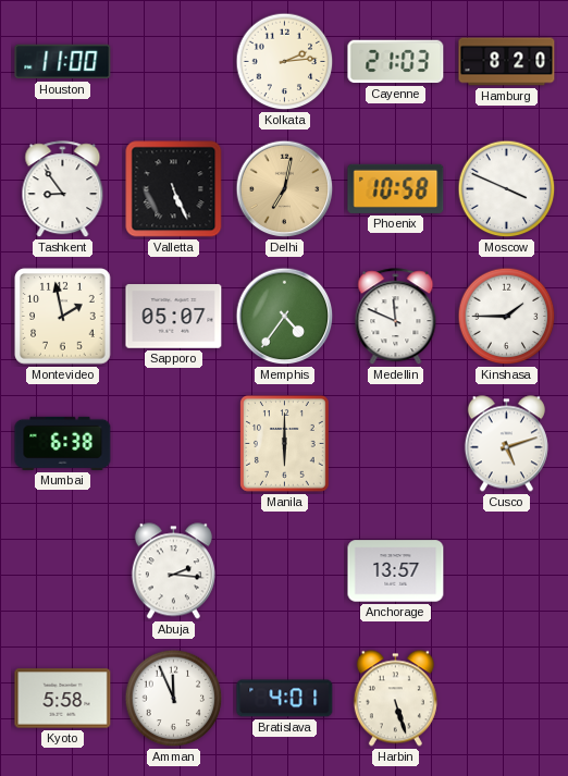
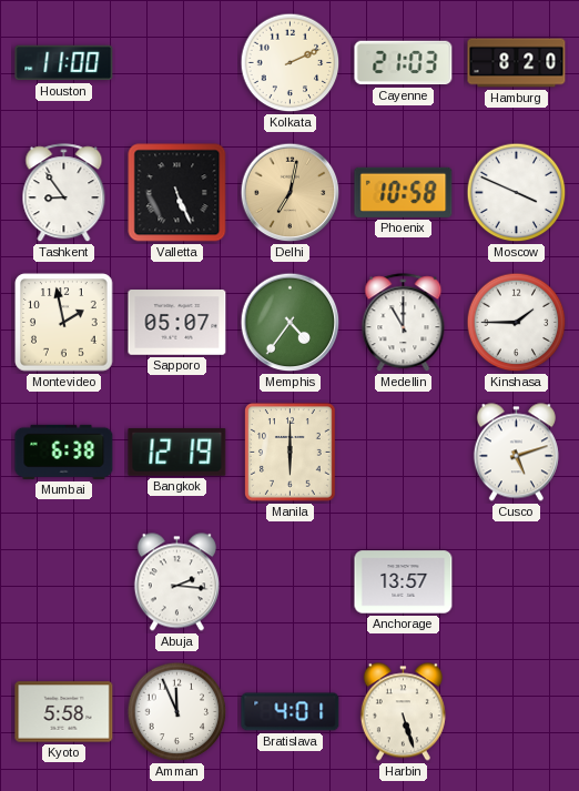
Kolkata: 2:14 -> 2:11 (291, 63)
Medellin: 11:49 -> 11:00 (404, 323)
Bangkok: none -> 12:19 (177, 452)
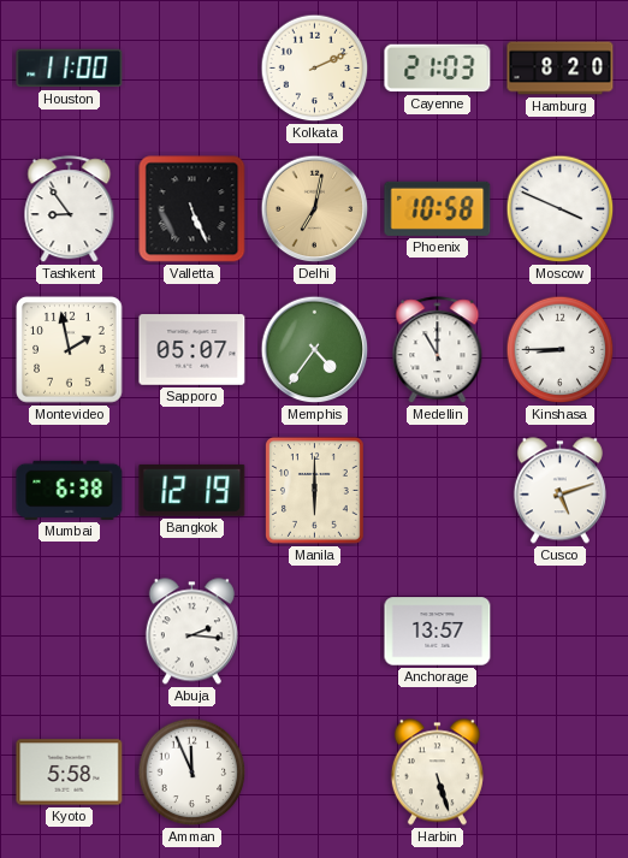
Kinshasa: 1:45 -> 8:45 (561, 350)
Bratislava: 4:01 -> none (291, 712)
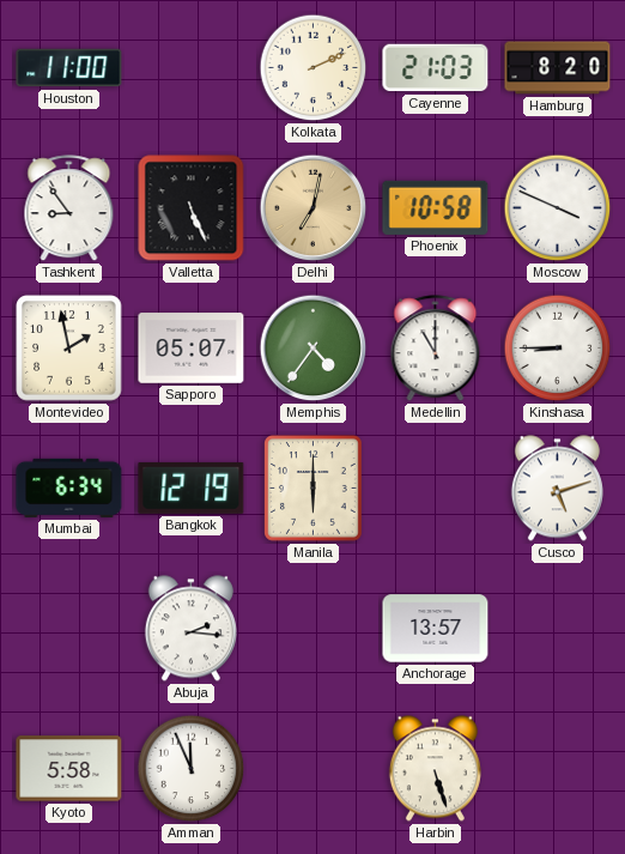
Mumbai: 6:38 -> 6:34 (69, 487)
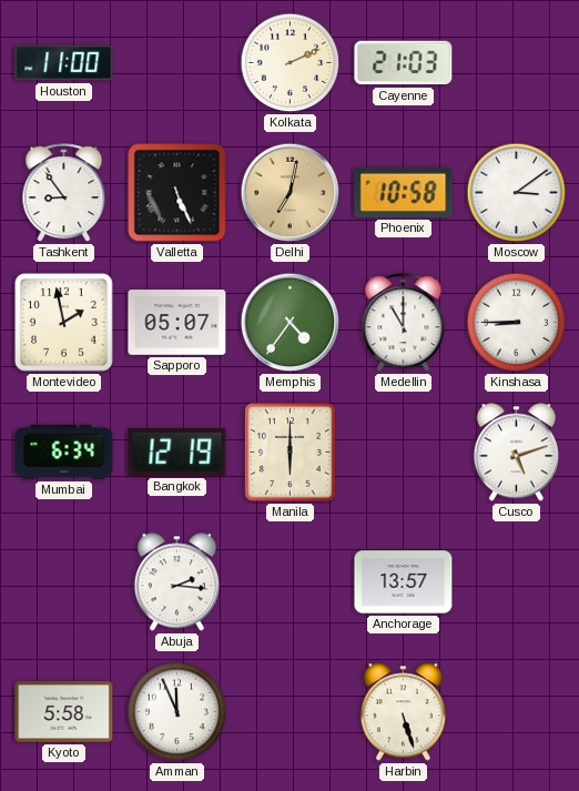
Hamburg: 8:20 -> none (558, 68)
Moscow: 3:49 -> 3:09 (517, 193)
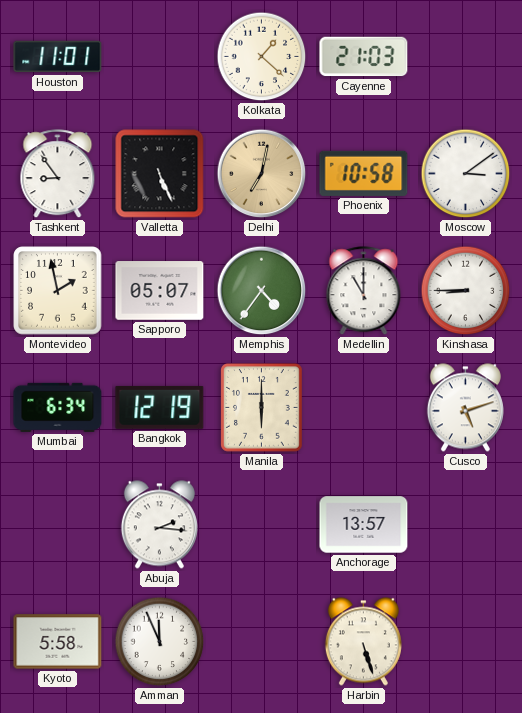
Houston: 11:00 -> 11:01 (58, 57)
Kolkata: 2:11 -> 1:22 (262, 57)
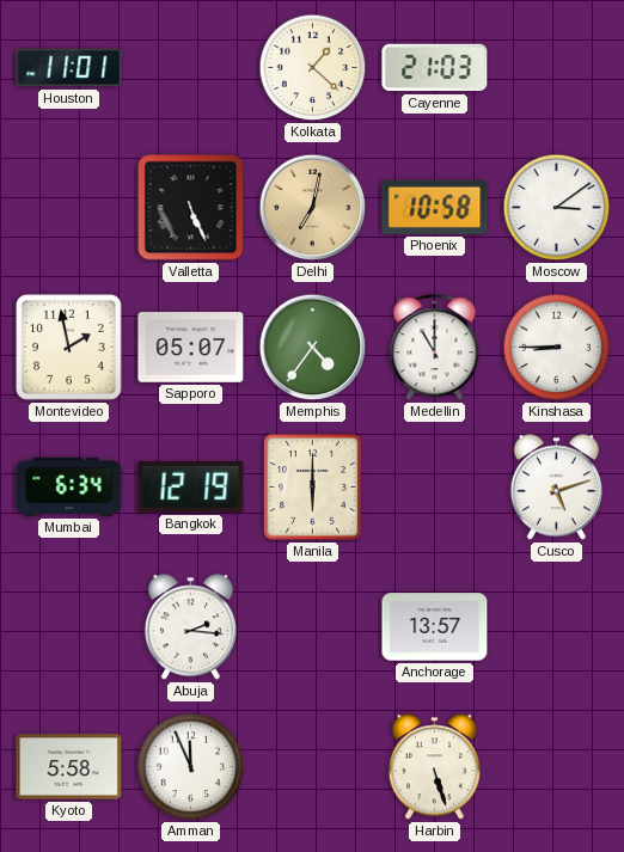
Tashkent: 8:54 -> none (58, 174)
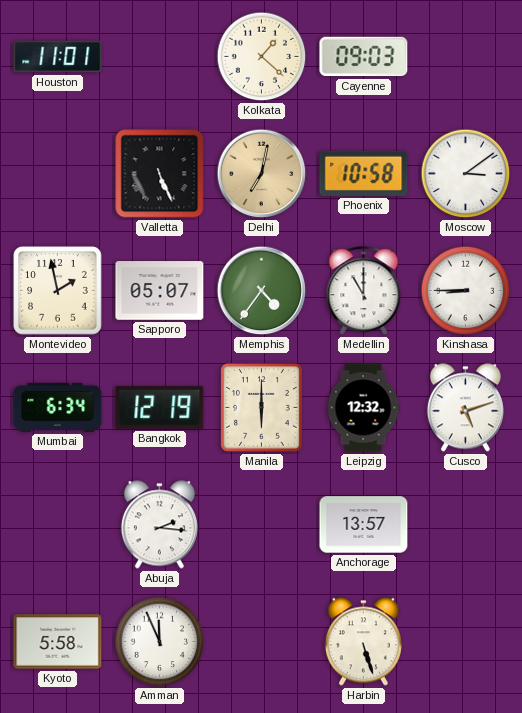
Cayenne: 21:03 -> 09:03 (364, 57)
Leipzig: none -> 12:32 (363, 408)
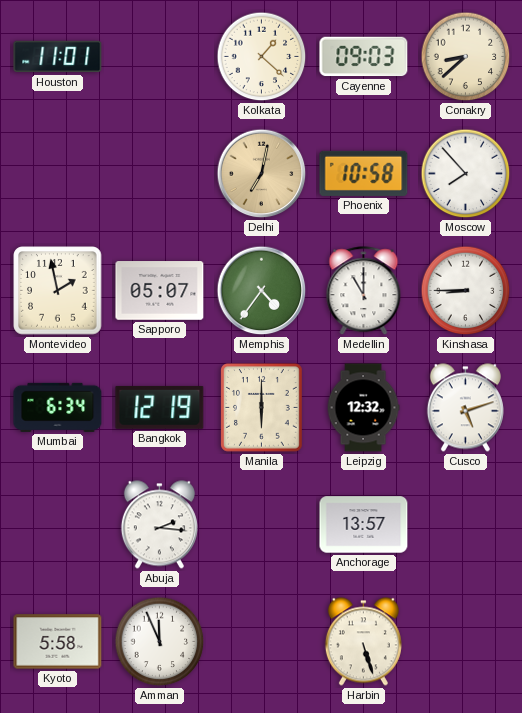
Conakry: none -> 8:38 (466, 57)
Valletta: 5:26 -> none (160, 174)
Moscow: 3:09 -> 7:53 (466, 174)
